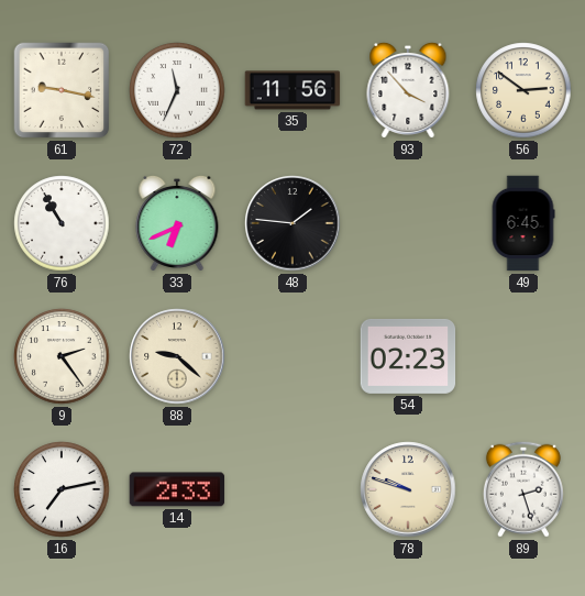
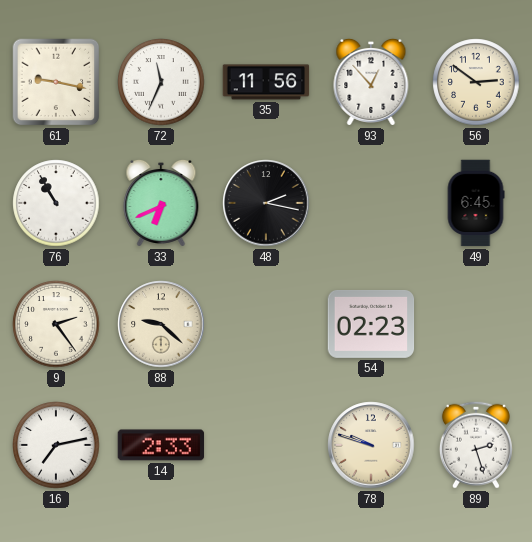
93: 3:53 -> 12:53 (371, 82)
48: 1:46 -> 2:17 (266, 203)
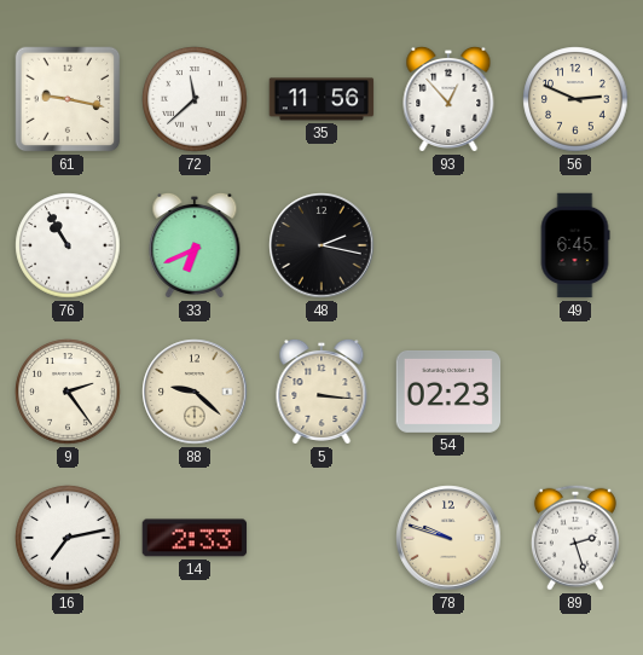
72: 11:34 -> 11:38 (195, 99)
56: 2:51 -> 2:49 (575, 99)
5: none -> 3:16 (321, 392)
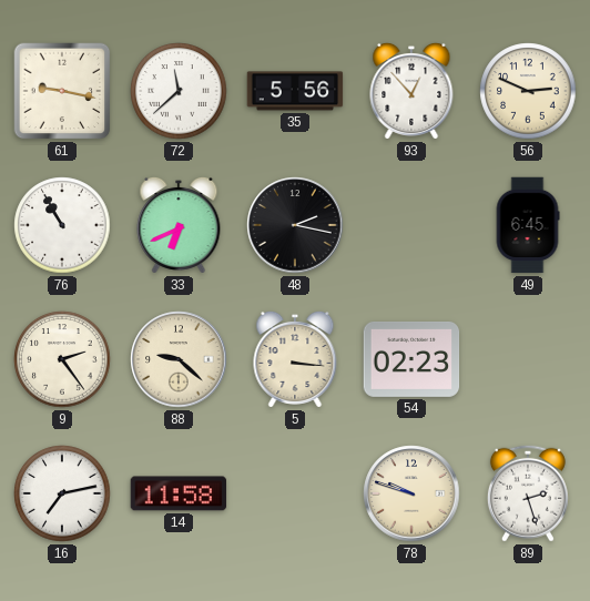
35: 11:56 -> 5:56 (295, 91)
14: 2:33 -> 11:58 (179, 493)
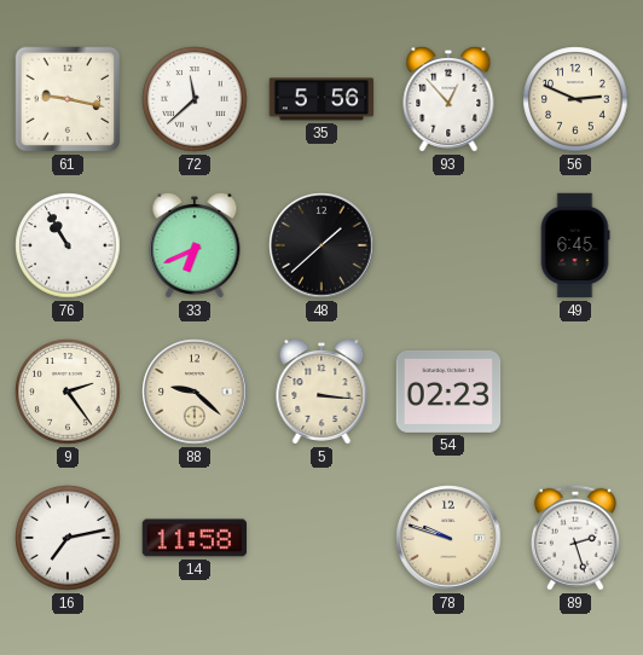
48: 2:17 -> 1:38 (321, 245)
